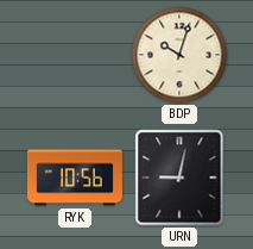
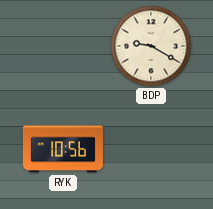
BDP: 10:03 -> 9:20 (151, 46)
URN: 9:02 -> none (179, 178)
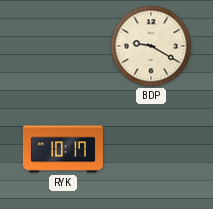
RYK: 10:56 -> 10:17 (63, 149)
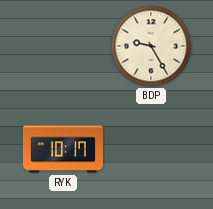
BDP: 9:20 -> 9:25 (151, 46)
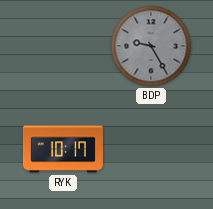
BDP dial: cream -> grey (151, 46)
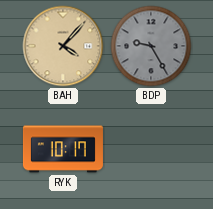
BAH: none -> 4:07 (63, 46)
